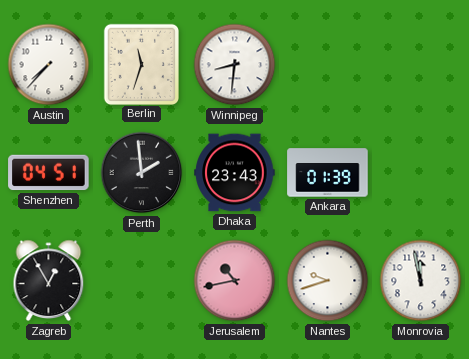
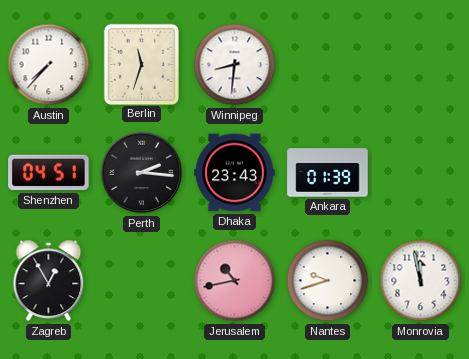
Perth: 1:59 -> 2:16 (142, 173)
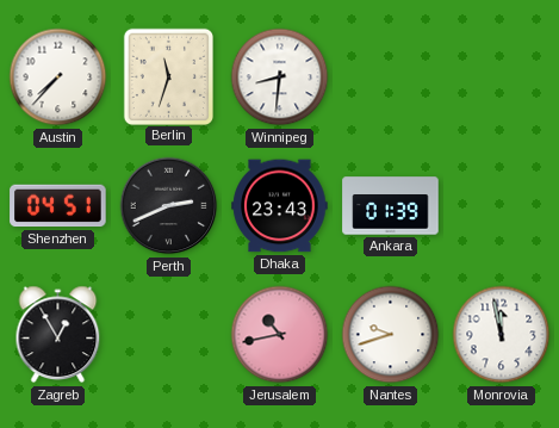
Perth: 2:16 -> 2:41 (169, 206)
